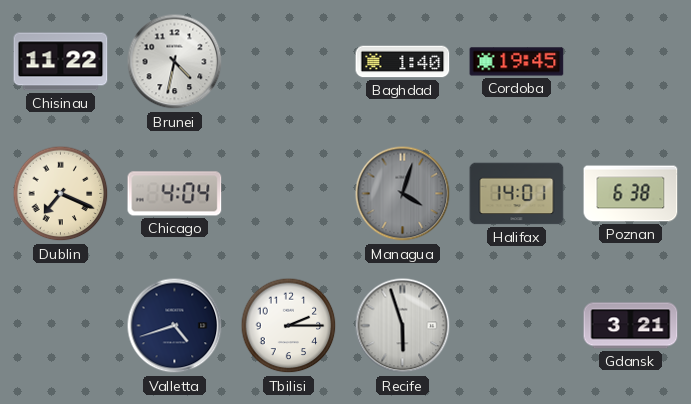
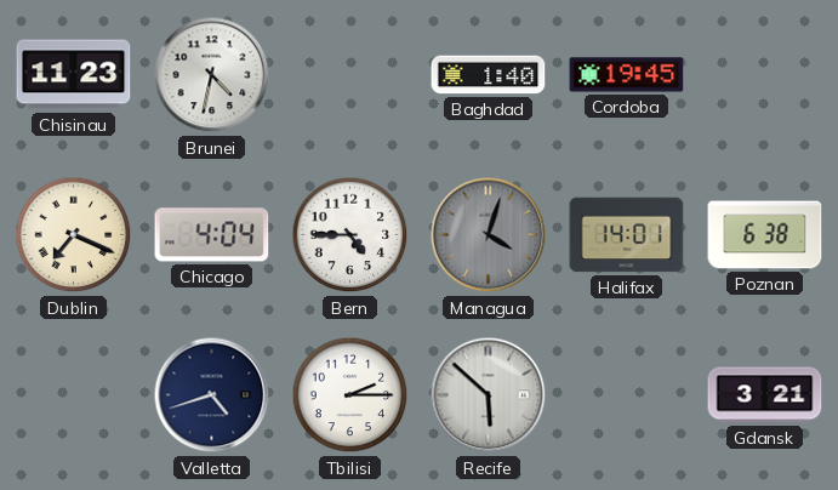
Chisinau: 11:22 -> 11:23 (74, 75)
Bern: none -> 4:45 (350, 235)
Recife: 5:57 -> 5:52 (489, 395)
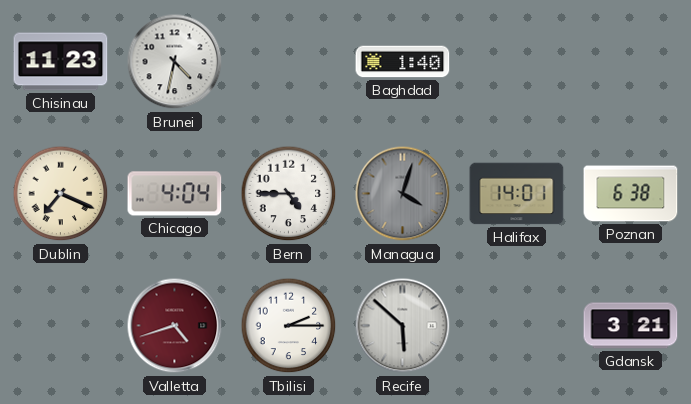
Cordoba: 19:45 -> none (627, 75)
Valletta dial: navy -> burgundy (175, 326)
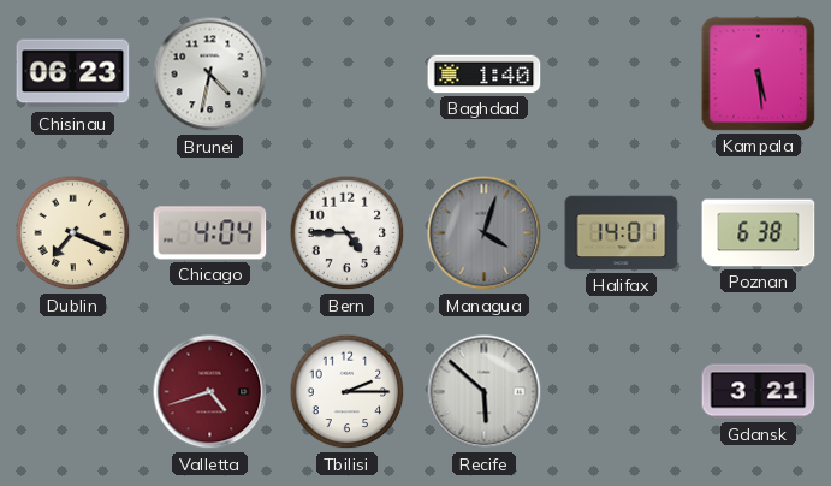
Chisinau: 11:23 -> 06:23 (73, 75)
Kampala: none -> 5:29 (759, 75)
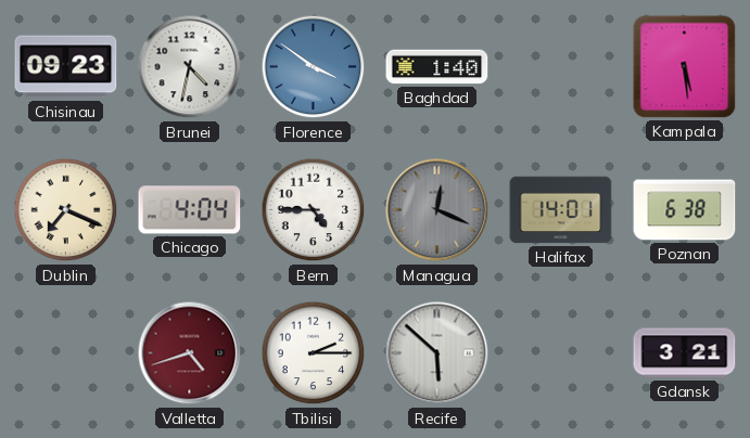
Chisinau: 06:23 -> 09:23 (66, 67)
Florence: none -> 3:51 (314, 67)
Managua: 4:03 -> 12:19 (437, 210)
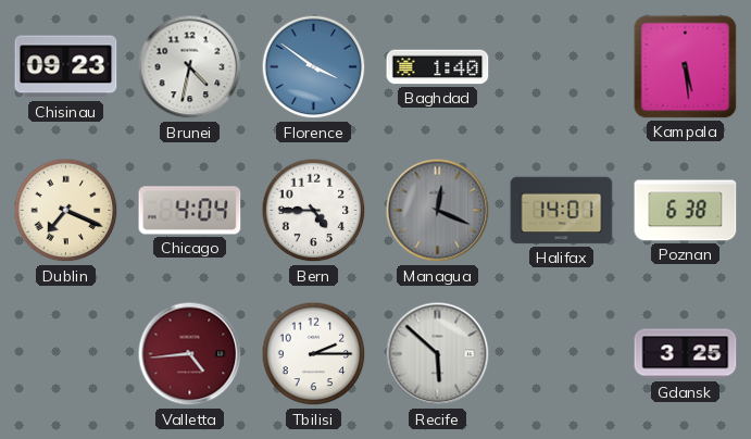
Valletta: 4:42 -> 4:44 (190, 354)
Gdansk: 3:21 -> 3:25 (686, 354)
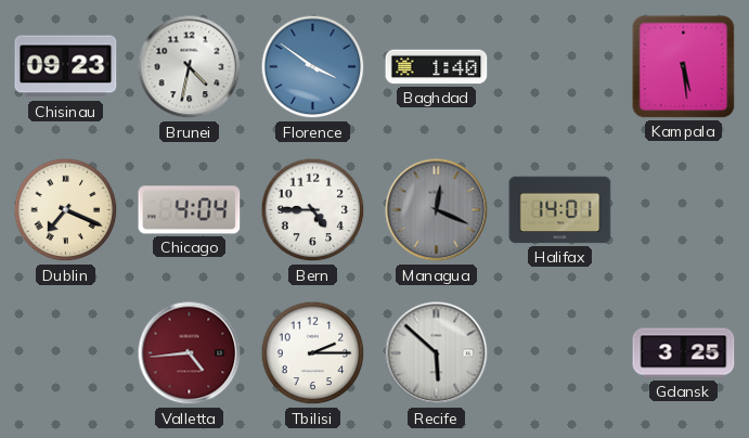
Poznan: 6:38 -> none (686, 211)
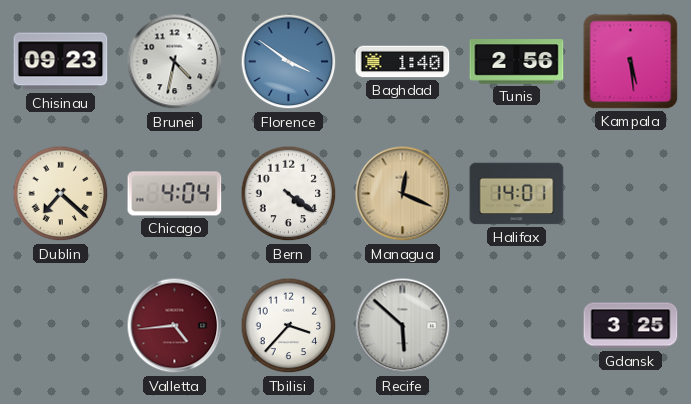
Tunis: none -> 2:56 (517, 62)
Dublin: 7:19 -> 7:22 (61, 194)
Bern: 4:45 -> 4:21 (289, 194)
Managua dial: grey -> champagne (403, 194)
Tbilisi: 2:15 -> 3:37 (289, 326)
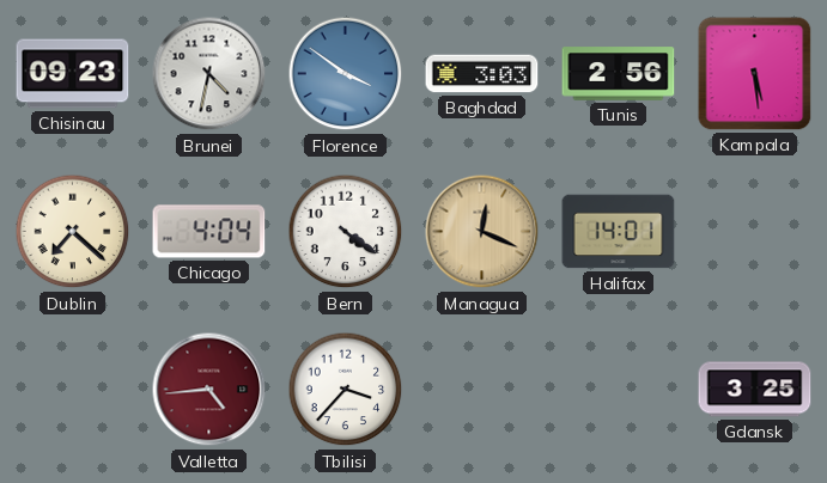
Baghdad: 1:40 -> 3:03 (482, 74)
Recife: 5:52 -> none (403, 326)
